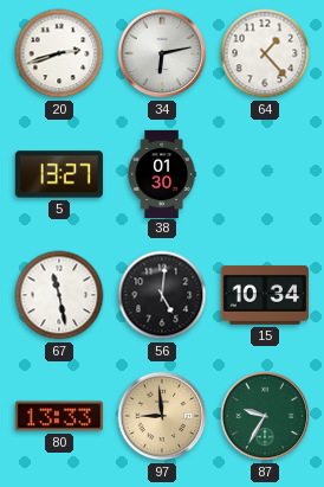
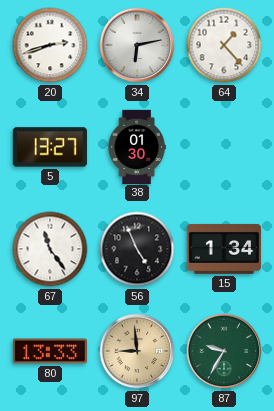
67: 11:28 -> 11:24 (50, 249)
56: 5:01 -> 4:56 (137, 249)
15: 10:34 -> 1:34 (224, 249)
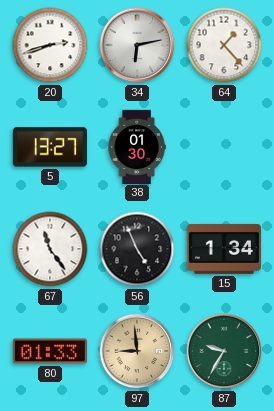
80: 13:33 -> 01:33 (50, 351)
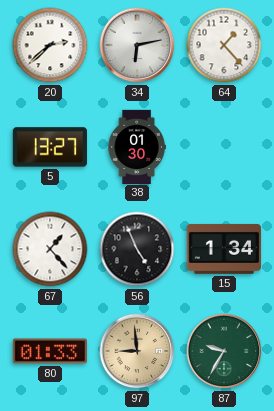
20: 2:42 -> 2:38 (50, 45)
67: 11:24 -> 1:23 (50, 249)
